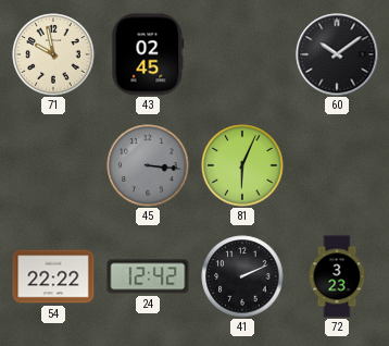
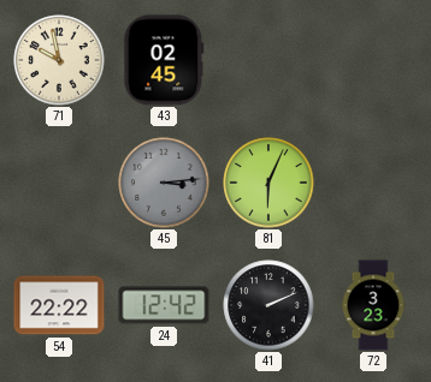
60: 10:09 -> none (337, 54)
45: 3:16 -> 3:14 (164, 183)
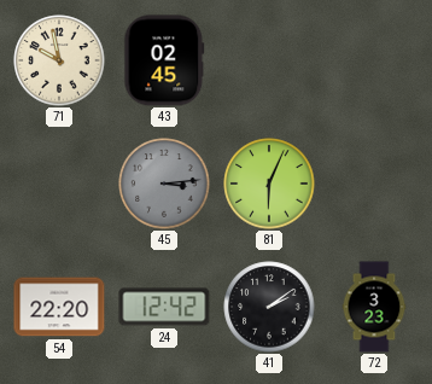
54: 22:22 -> 22:20 (59, 307)
41: 2:11 -> 2:09 (269, 307)
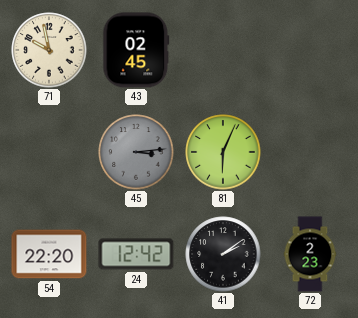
72: 3:23 -> 2:23 (310, 254)
